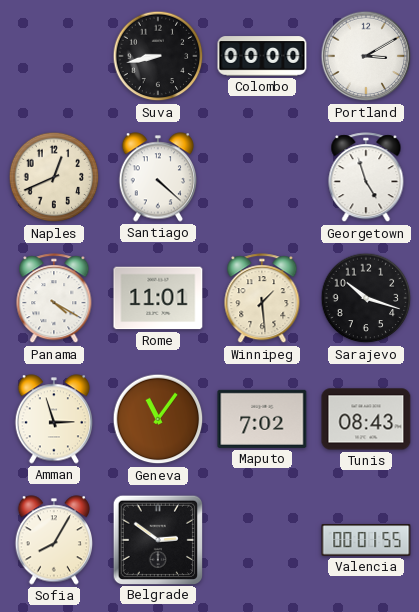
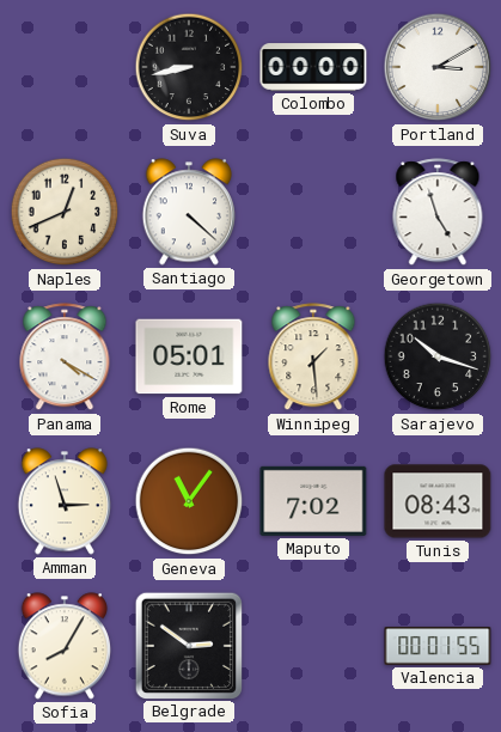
Rome: 11:01 -> 05:01 (189, 356)
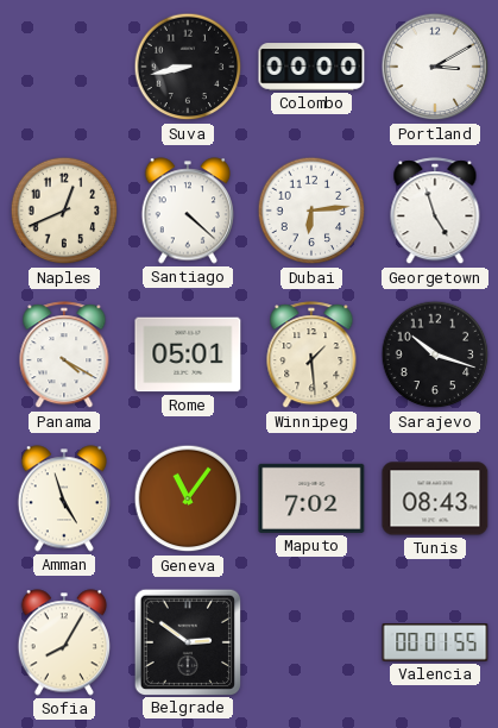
Dubai: none -> 6:14 (311, 211)
Amman: 2:57 -> 4:57 (63, 498)
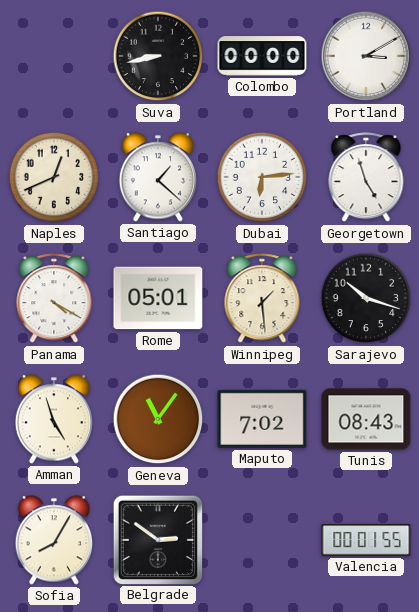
Santiago: 4:22 -> 1:22 (157, 177)
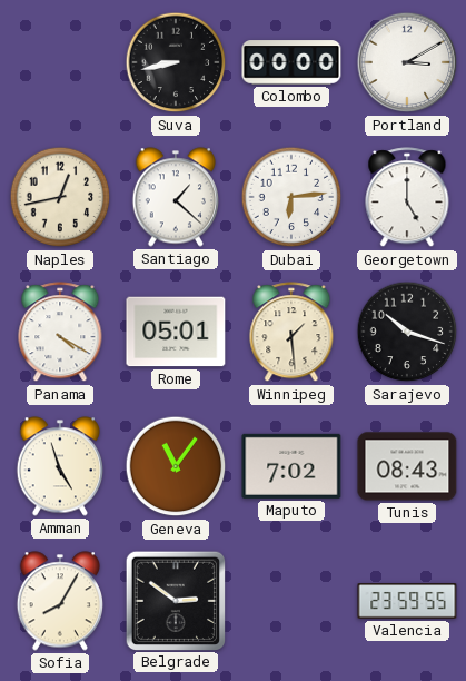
Naples: 12:41 -> 12:43 (60, 197)
Georgetown: 4:57 -> 5:00 (407, 198)
Valencia: 00:01 -> 23:59 (407, 601)
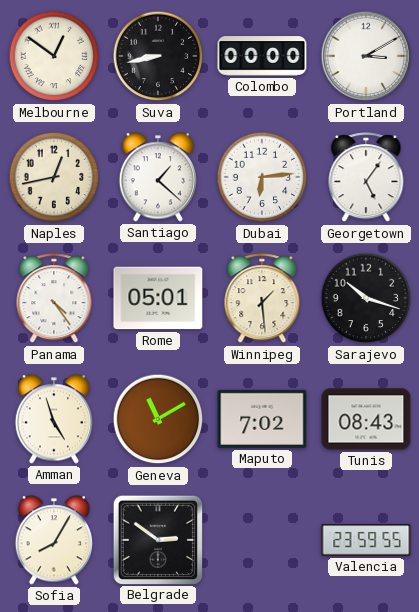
Melbourne: none -> 12:51 (54, 56)
Georgetown: 5:00 -> 5:06 (366, 178)
Panama: 4:20 -> 4:24 (54, 299)
Geneva: 11:06 -> 11:10 (158, 419)
